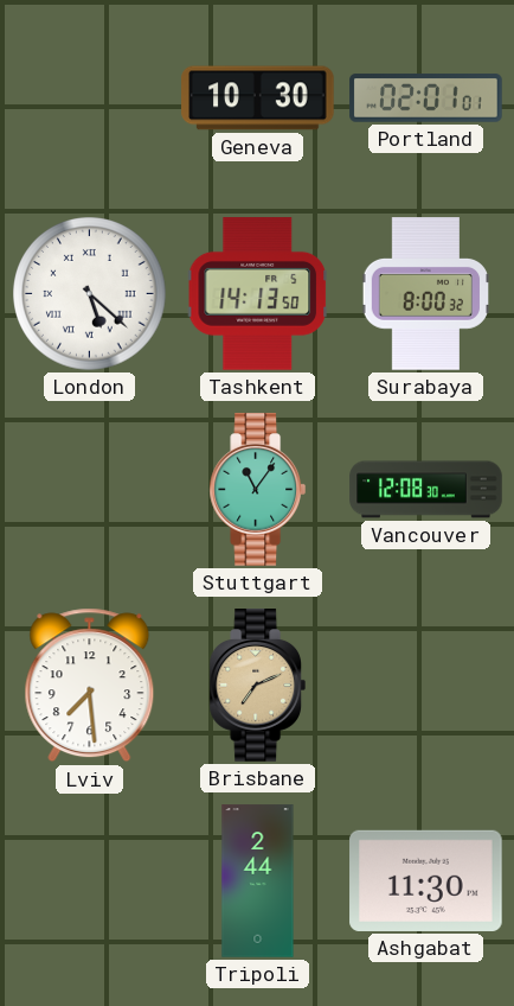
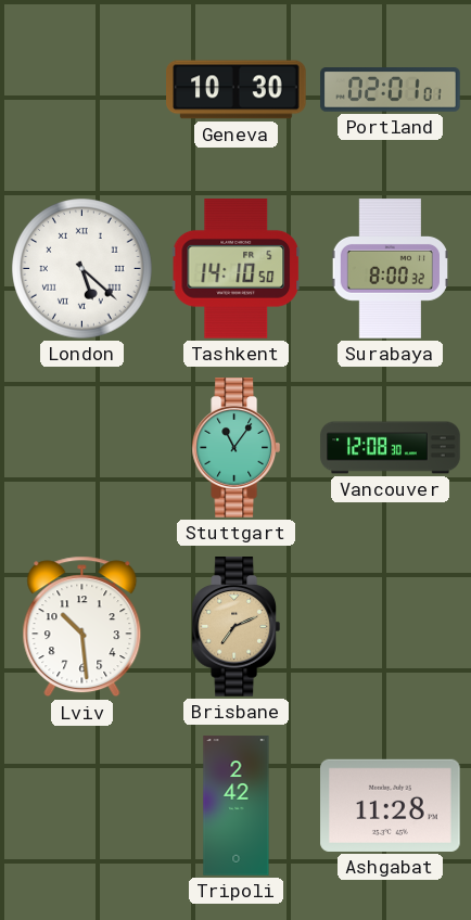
Tashkent: 14:13 -> 14:10 (235, 269)
Lviv: 7:29 -> 10:29 (82, 627)
Tripoli: 2:44 -> 2:42 (237, 806)
Ashgabat: 11:30 -> 11:28 (391, 805)
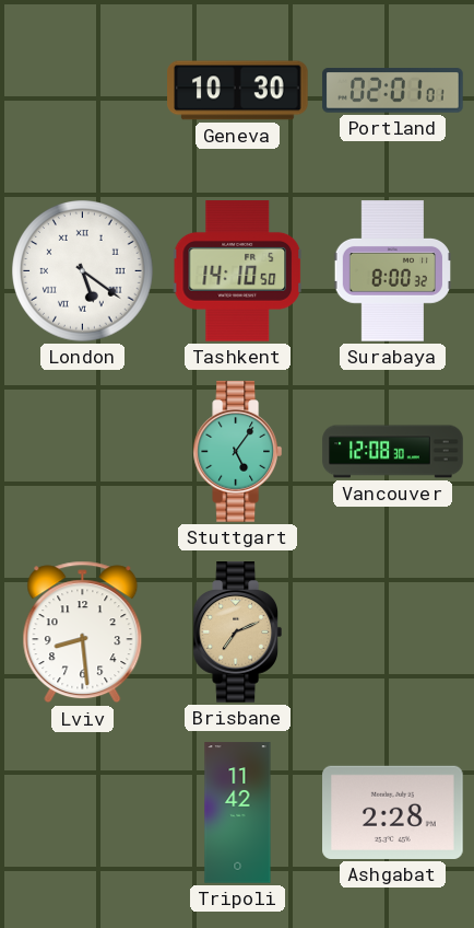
London: 5:22 -> 5:21 (83, 271)
Stuttgart: 11:06 -> 5:06 (237, 452)
Lviv: 10:29 -> 8:29 (83, 633)
Tripoli: 2:42 -> 11:42 (238, 813)
Ashgabat: 11:28 -> 2:28 (393, 812)
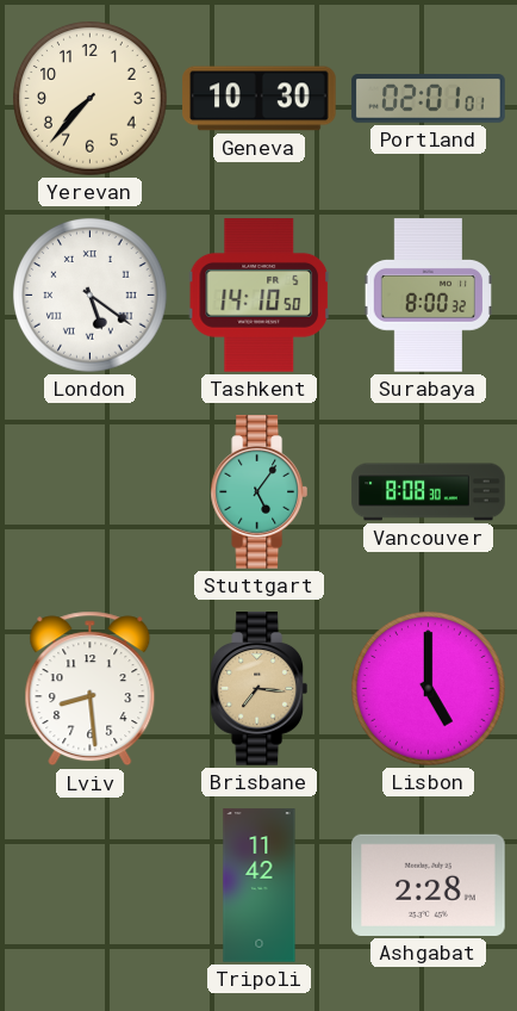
Yerevan: none -> 7:37 (91, 99)
Vancouver: 12:08 -> 8:08 (429, 492)
Brisbane: 7:11 -> 7:16 (258, 689)
Lisbon: none -> 5:00 (429, 689)
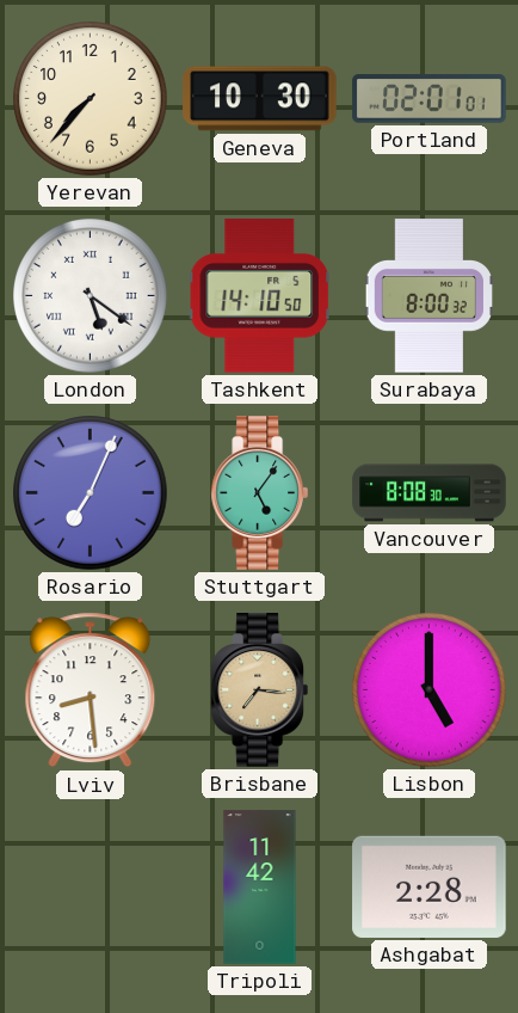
Rosario: none -> 7:04 (91, 493)
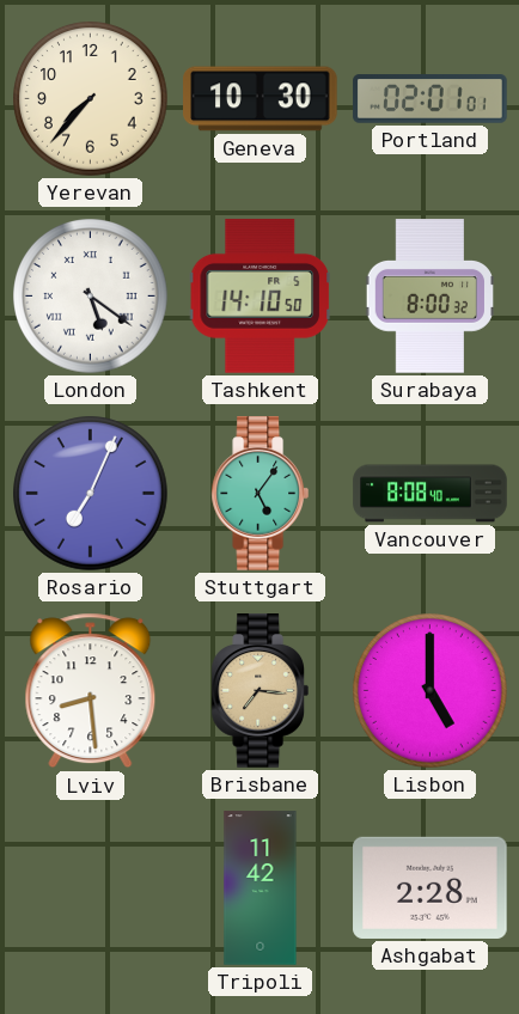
Vancouver: 8:08:30 -> 8:08:40 (431, 494)
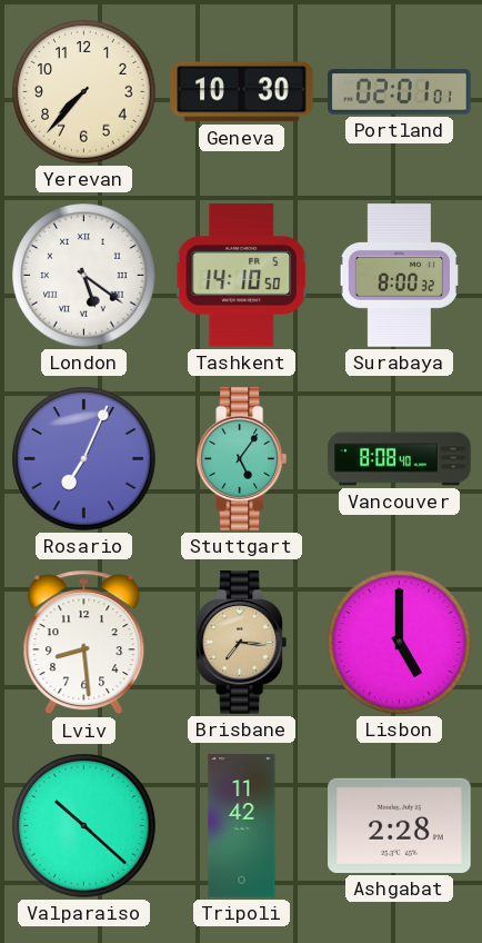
Valparaiso: none -> 10:22 (84, 826)
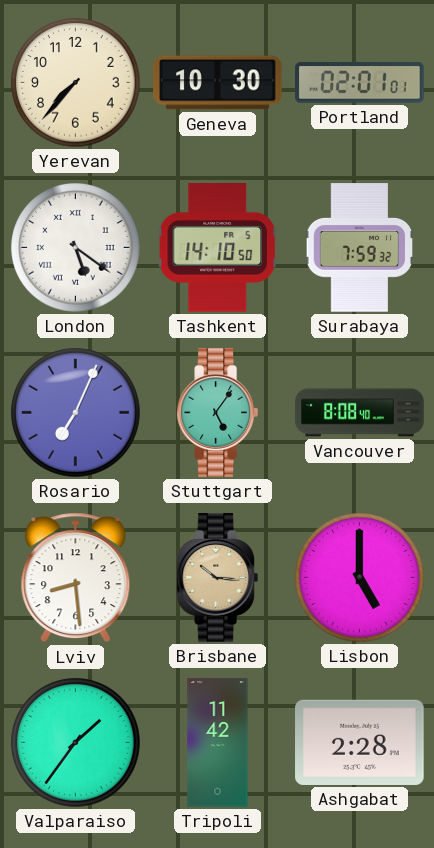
Surabaya: 8:00 -> 7:59 (359, 248)
Brisbane: 7:16 -> 10:16 (217, 578)
Valparaiso: 10:22 -> 1:36 (76, 743)
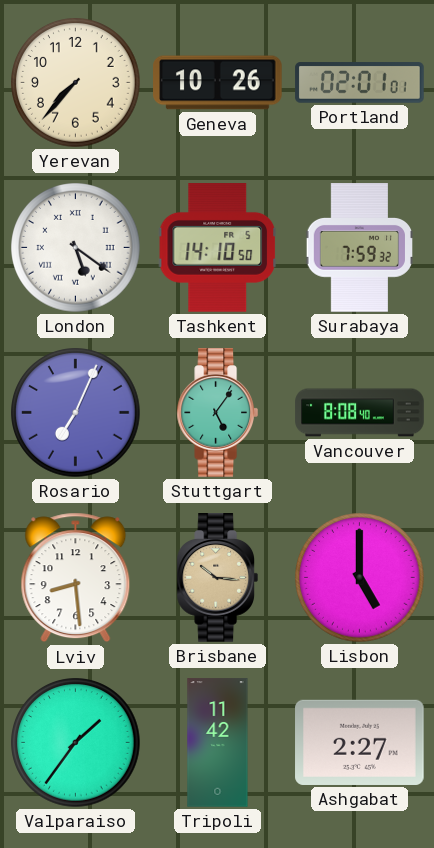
Geneva: 10:30 -> 10:26 (218, 83)
Ashgabat: 2:28 -> 2:27 (360, 742)
